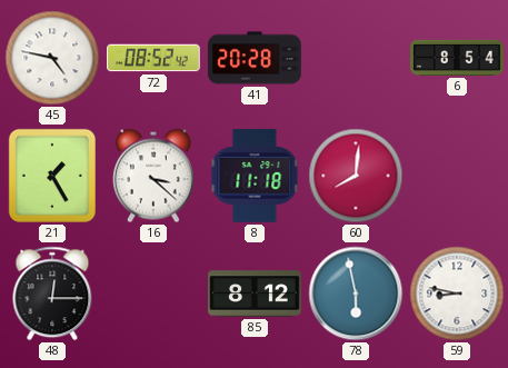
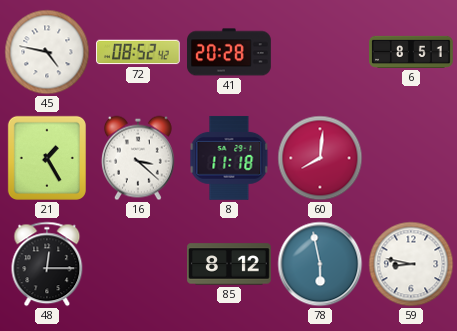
6: 8:54 -> 8:51 (411, 52)
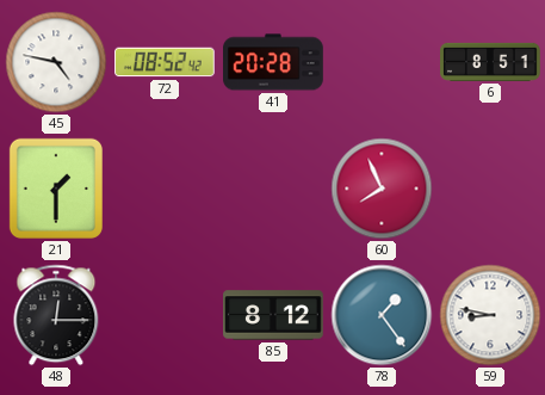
21: 1:25 -> 1:30 (56, 189)
16: 3:22 -> none (138, 158)
8: 11:18 -> none (229, 158)
60: 8:01 -> 7:56 (382, 189)
78: 5:58 -> 1:24 (382, 315)
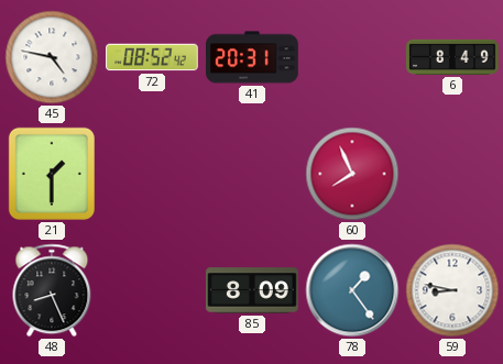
41: 20:28 -> 20:31 (253, 57)
6: 8:51 -> 8:49 (452, 57)
48: 12:15 -> 8:26 (52, 290)
85: 8:12 -> 8:09 (252, 290)
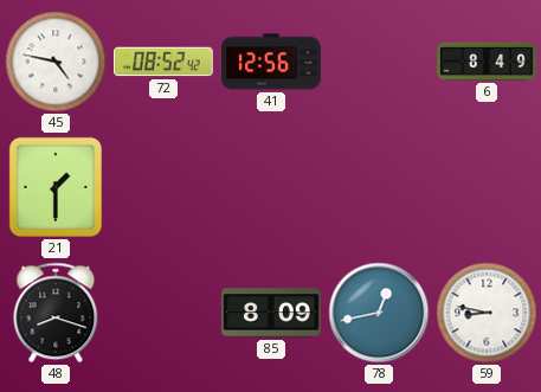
41: 20:31 -> 12:56 (272, 62)
60: 7:56 -> none (352, 174)
48: 8:26 -> 8:18 (56, 313)
78: 1:24 -> 12:43 (379, 313)
